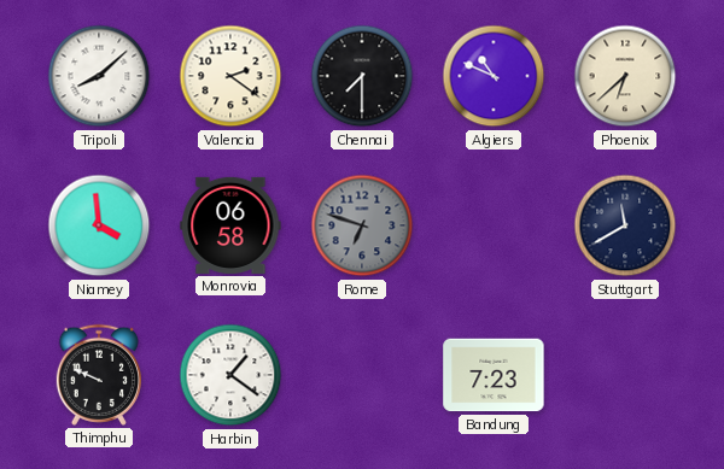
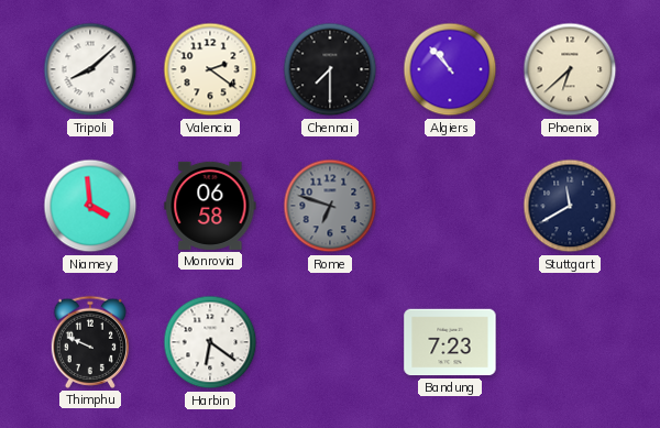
Algiers: 10:49 -> 10:53 (450, 69)
Harbin: 1:21 -> 6:21 (210, 342)
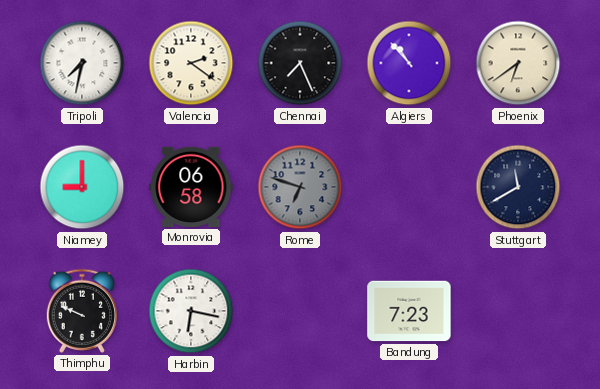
Tripoli: 8:08 -> 7:32 (82, 63)
Chennai: 7:30 -> 7:26 (300, 63)
Phoenix: 6:38 -> 6:39 (518, 63)
Niamey: 3:59 -> 9:00 (82, 187)
Harbin: 6:21 -> 6:17 (191, 311)
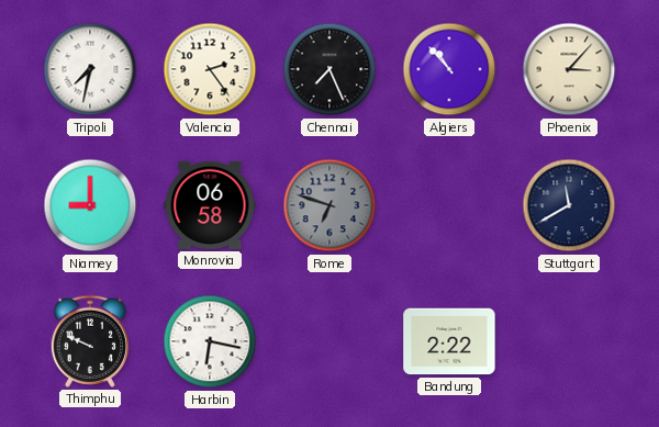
Valencia: 2:21 -> 2:24 (210, 69)
Phoenix: 6:39 -> 3:07 (569, 69)
Bandung: 7:23 -> 2:22 (449, 341)
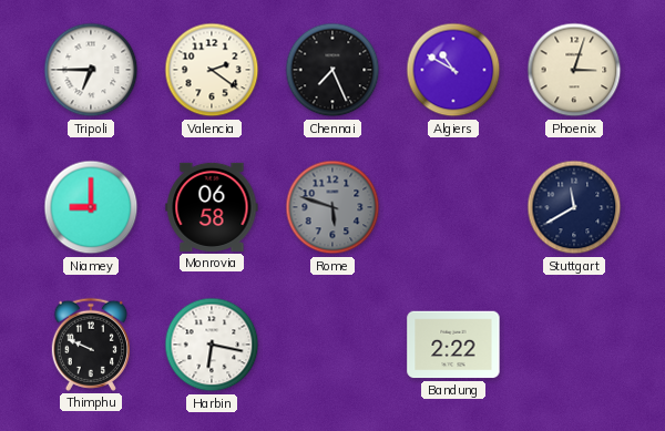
Tripoli: 7:32 -> 6:45 (91, 70)
Valencia: 2:24 -> 2:21 (212, 70)
Algiers: 10:53 -> 10:50 (453, 70)
Phoenix: 3:07 -> 3:03 (574, 70)
Rome: 6:48 -> 5:48 (332, 207)
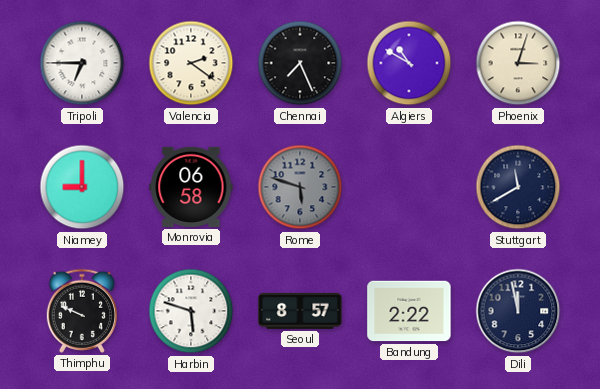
Harbin: 6:17 -> 5:48 (191, 311)
Seoul: none -> 8:57 (300, 311)
Dili: none -> 11:58 (518, 311)
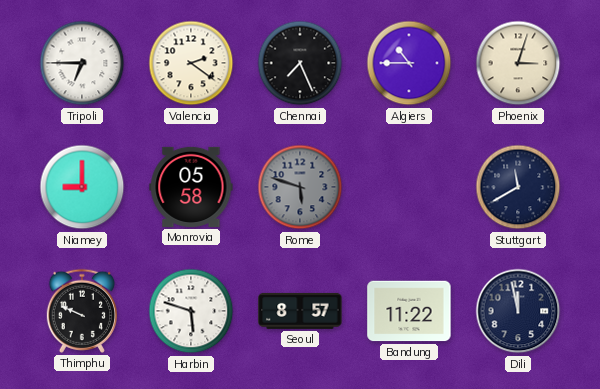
Algiers: 10:50 -> 10:45 (409, 63)
Monrovia: 06:58 -> 05:58 (191, 187)
Bandung: 2:22 -> 11:22 (409, 311)
